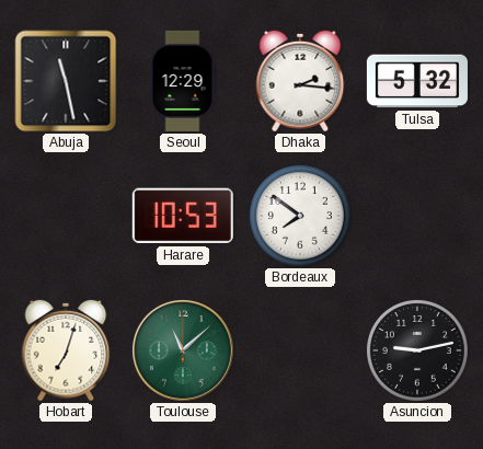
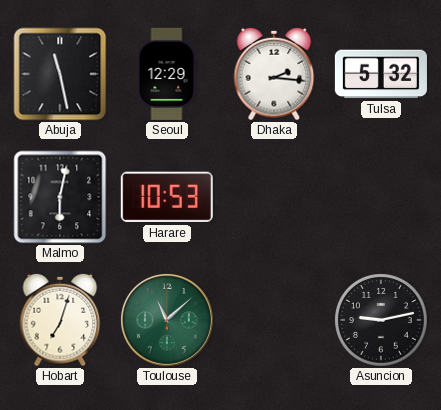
Malmo: none -> 6:02 (60, 197)
Bordeaux: 7:51 -> none (301, 217)
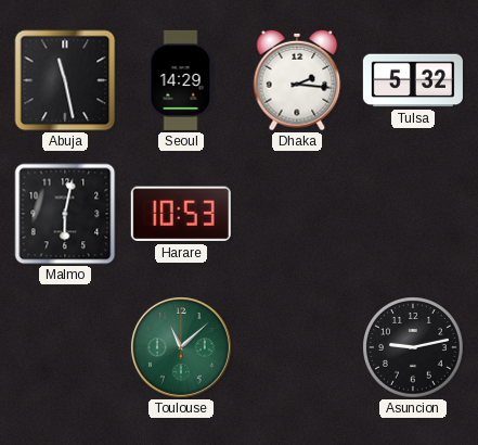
Seoul: 12:29 -> 14:29 (181, 80)
Hobart: 7:03 -> none (60, 320)
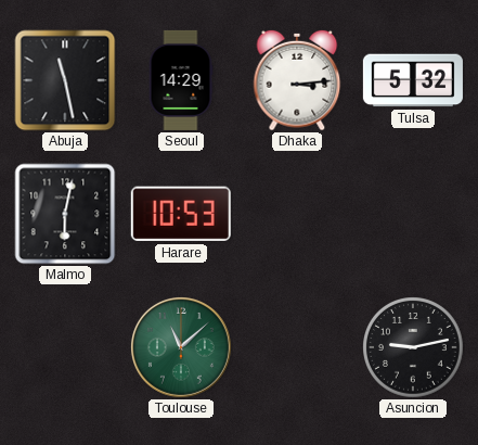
Dhaka: 2:16 -> 3:14 (297, 80)
